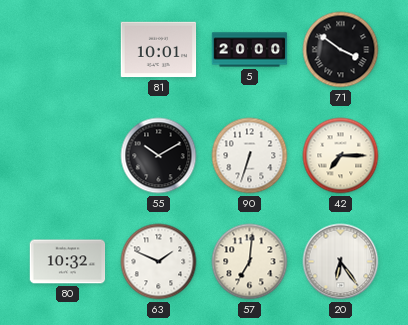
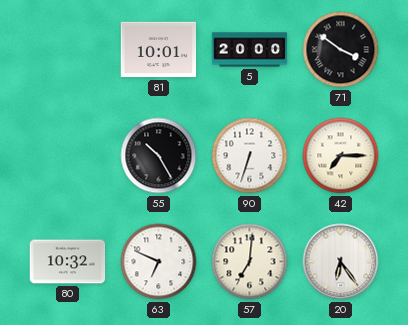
55: 10:10 -> 10:25 (159, 156)
63: 1:49 -> 6:49 (159, 262)
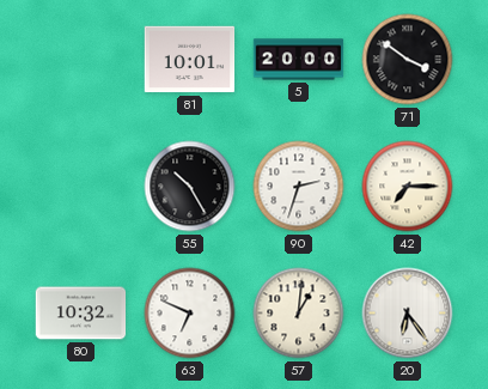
90: 6:33 -> 2:33 (299, 187)
57: 7:01 -> 1:01 (299, 314)
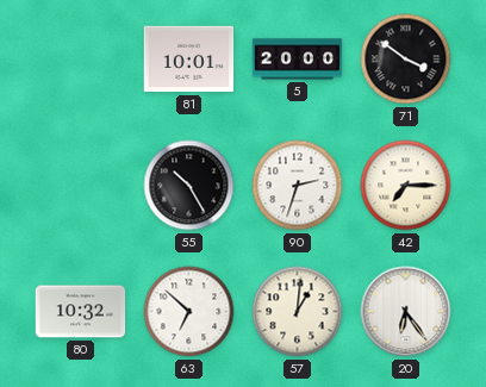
63: 6:49 -> 6:52 (189, 312)
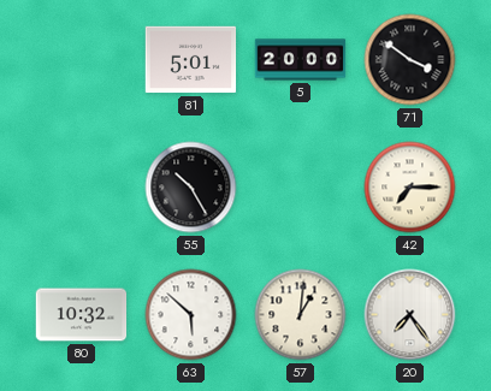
81: 10:01 -> 5:01 (191, 60)
90: 2:33 -> none (298, 186)
63: 6:52 -> 5:52 (191, 315)
20: 6:24 -> 7:24 (410, 315)
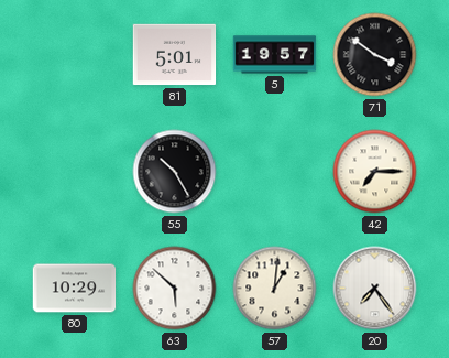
5: 20:00 -> 19:57 (275, 55)
80: 10:32 -> 10:29 (75, 289)
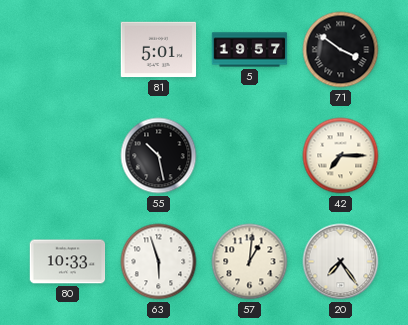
55: 10:25 -> 10:28 (159, 156)
80: 10:29 -> 10:33 (68, 262)
63: 5:52 -> 5:57 (159, 262)
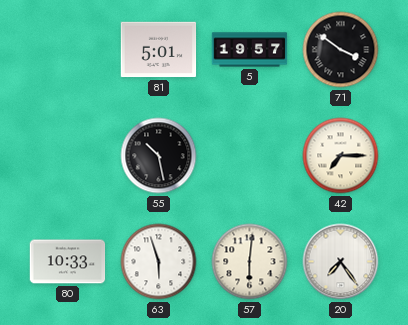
57: 1:01 -> 6:01 (250, 262)
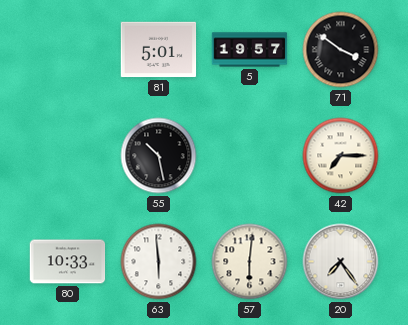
63: 5:57 -> 5:59 (159, 262)
